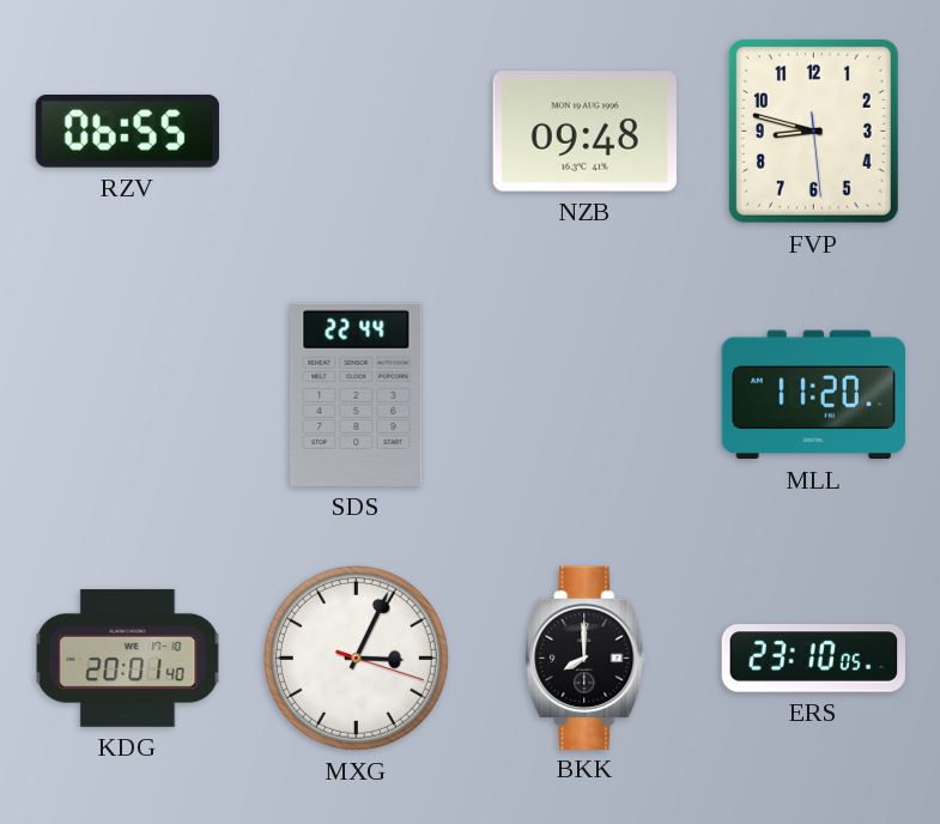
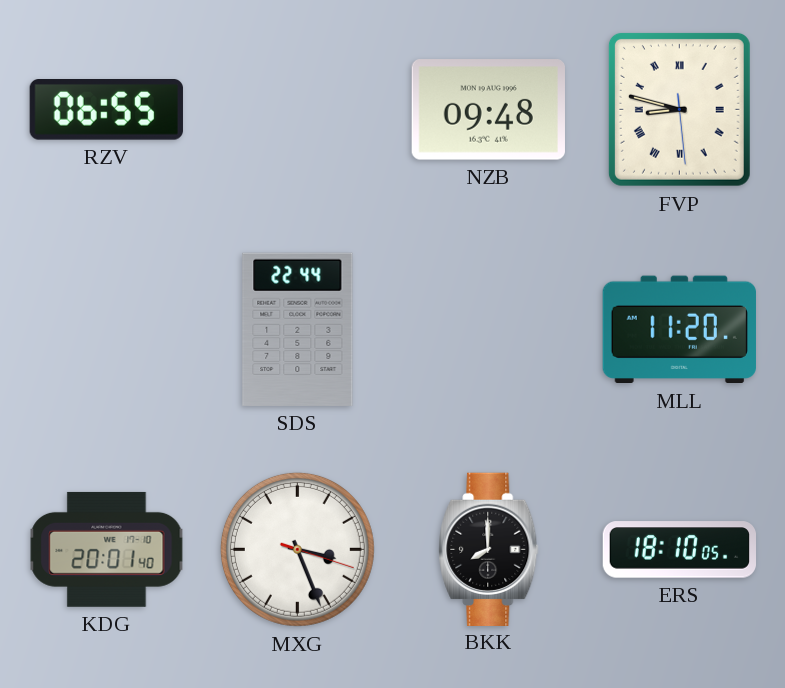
FVP numerals: Arabic -> Roman (679, 109)
MXG: 3:04 -> 3:26 (297, 549)
ERS: 23:10 -> 18:10 (680, 550)
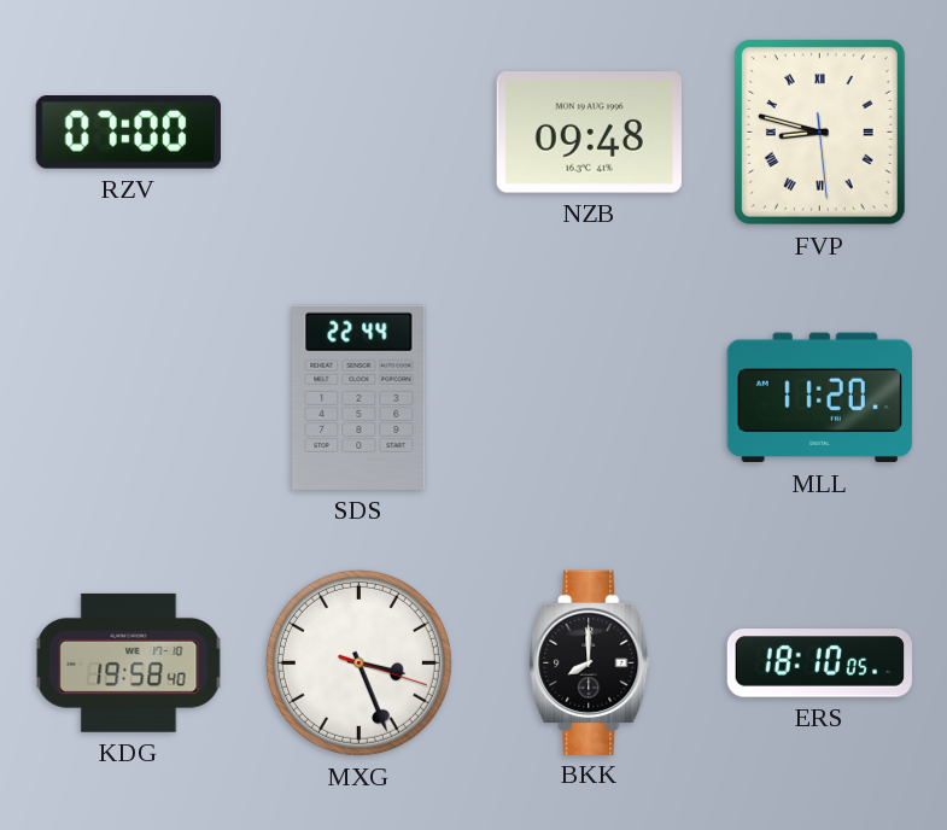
RZV: 06:55 -> 07:00 (128, 133)
KDG: 20:01 -> 19:58 (129, 662)
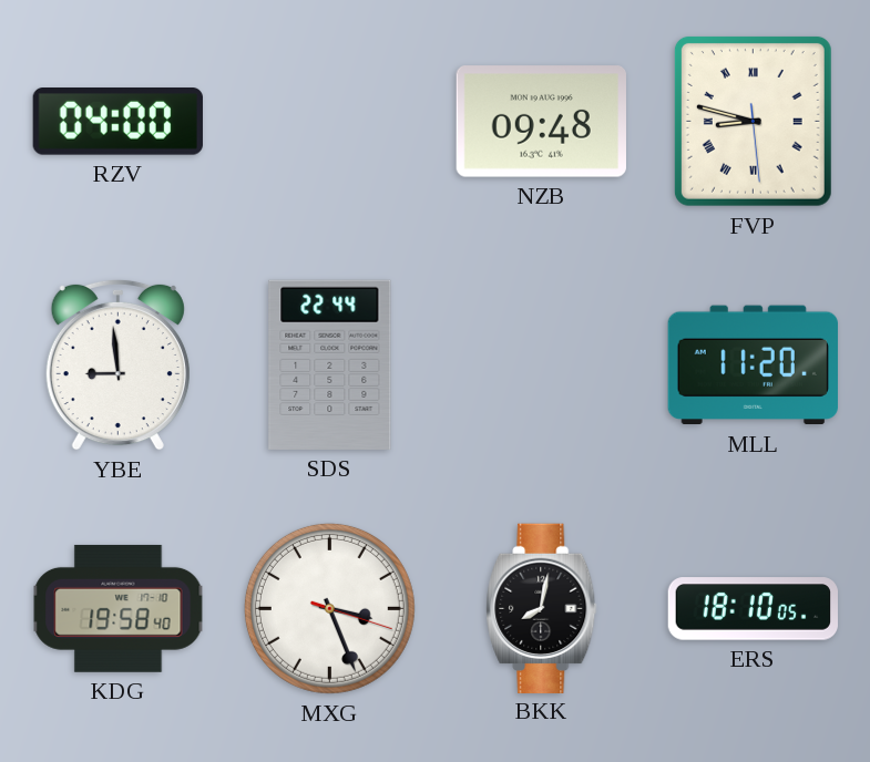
RZV: 07:00 -> 04:00 (117, 122)
YBE: none -> 8:59 (117, 364)
BKK: 8:00 -> 8:02 (542, 608)
